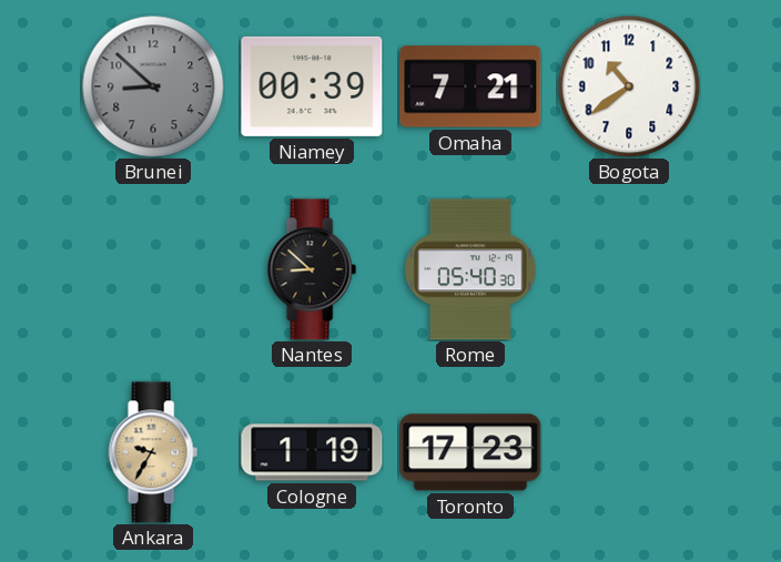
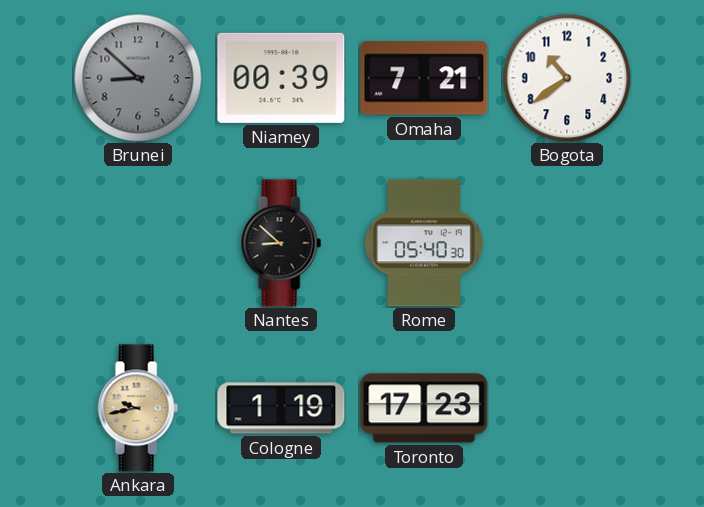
Ankara: 9:35 -> 9:43 (138, 408)
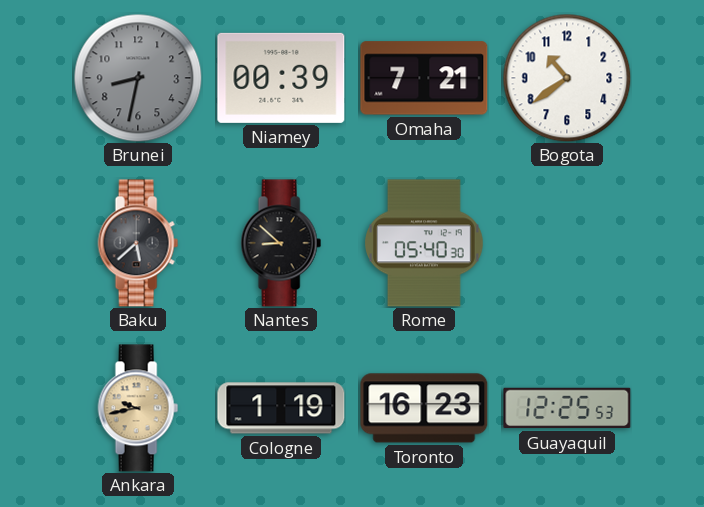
Brunei: 8:52 -> 8:32 (138, 78)
Baku: none -> 5:38 (138, 243)
Toronto: 17:23 -> 16:23 (424, 408)
Guayaquil: none -> 12:25 (567, 408)
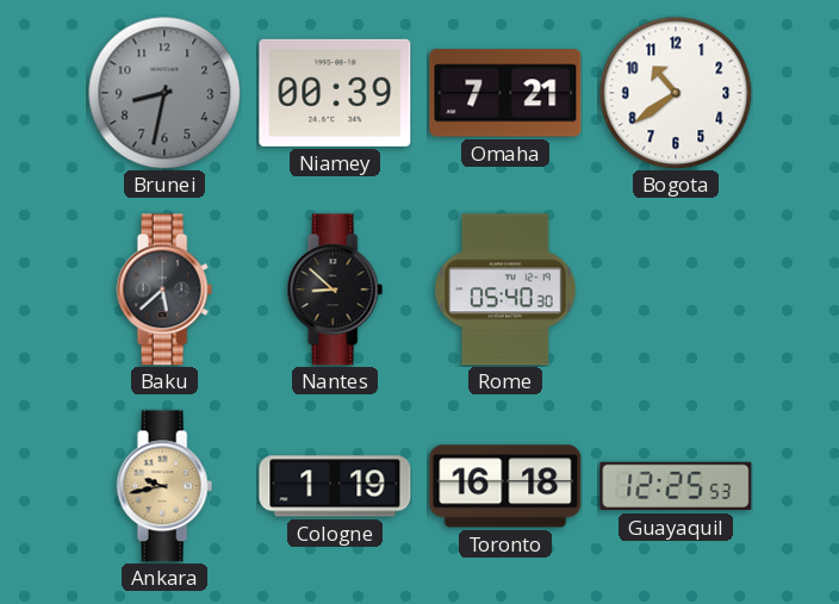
Toronto: 16:23 -> 16:18 (505, 486)
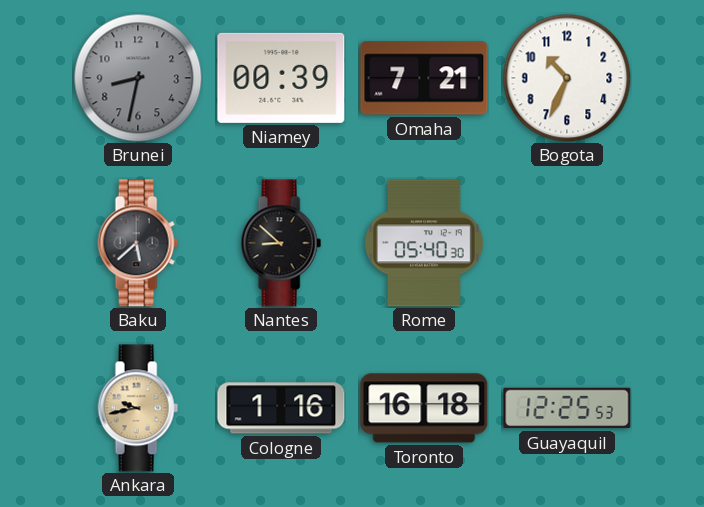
Bogota: 10:39 -> 10:34 (567, 78)
Cologne: 1:19 -> 1:16 (281, 408)
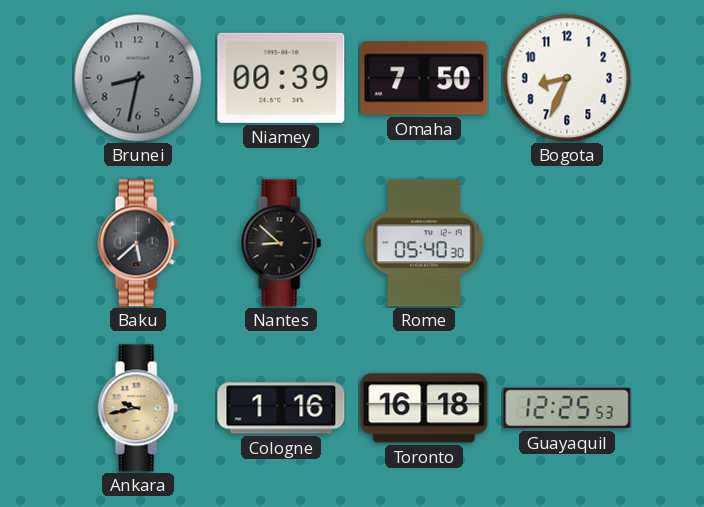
Omaha: 7:21 -> 7:50 (424, 78)
Bogota: 10:34 -> 8:34 (567, 78)
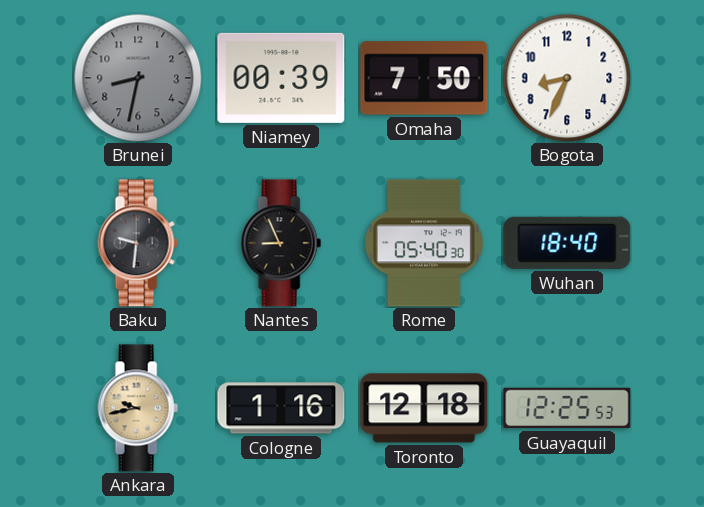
Baku: 5:38 -> 9:31 (138, 243)
Nantes: 8:52 -> 8:56 (281, 243)
Wuhan: none -> 18:40 (567, 243)
Toronto: 16:18 -> 12:18 (424, 408)
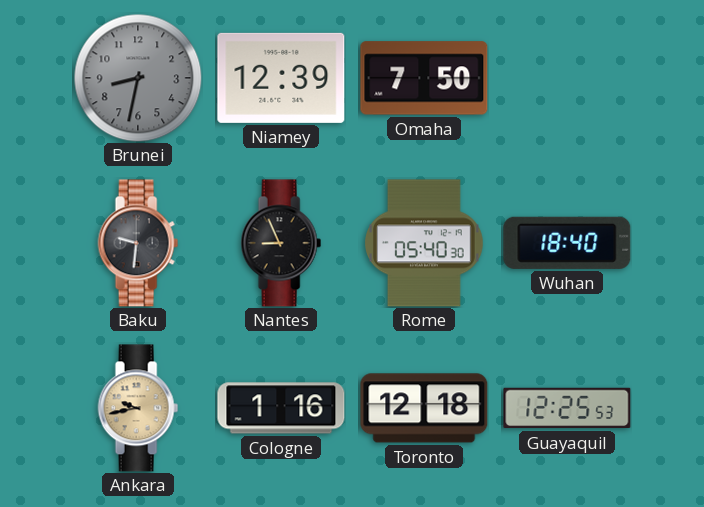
Niamey: 00:39 -> 12:39 (281, 78)
Bogota: 8:34 -> none (567, 78)
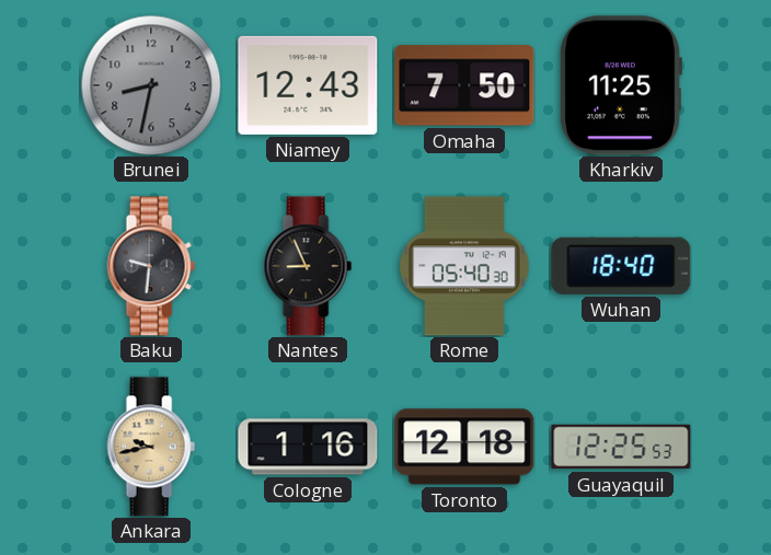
Niamey: 12:39 -> 12:43 (308, 85)
Kharkiv: none -> 11:25 (620, 85)
